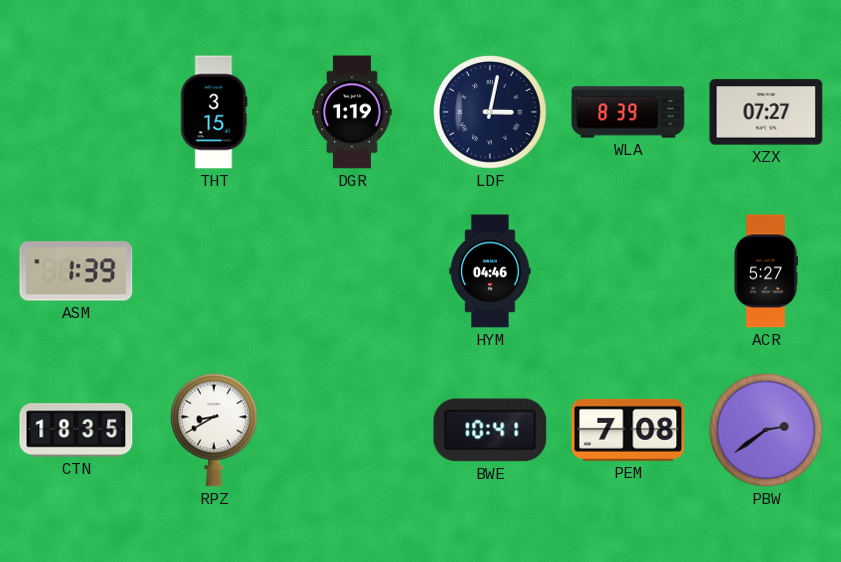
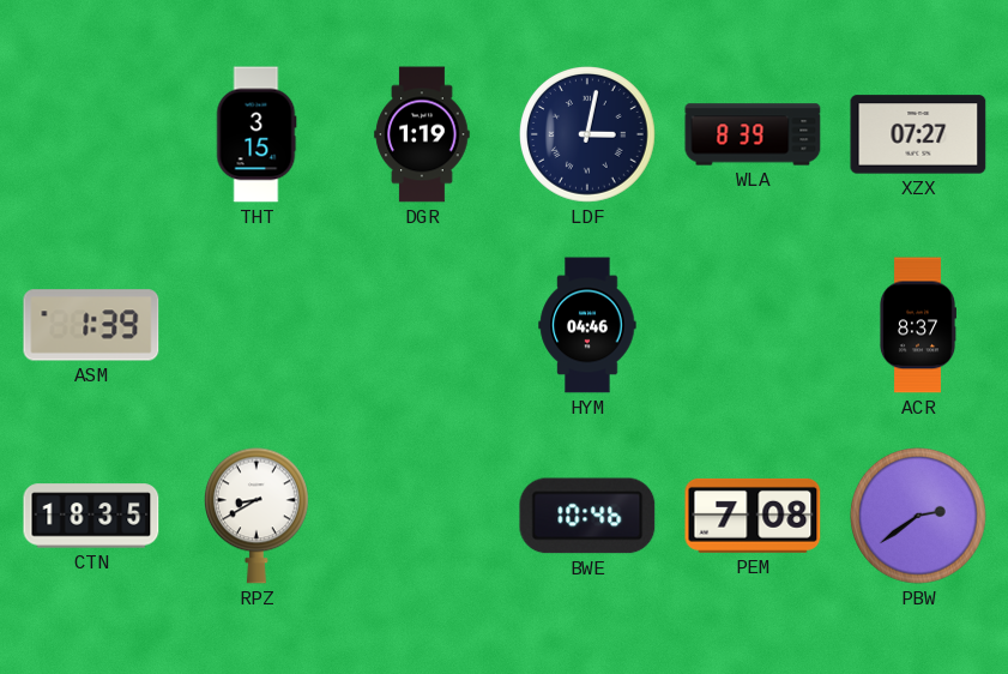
ACR: 5:27 -> 8:37 (917, 325)
BWE: 10:41 -> 10:46 (587, 516)
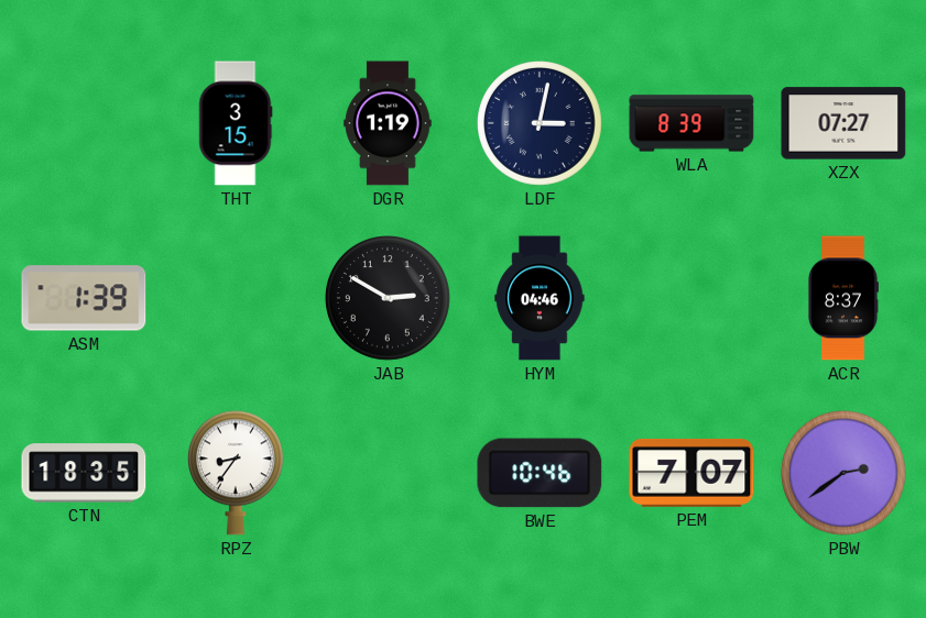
JAB: none -> 2:50 (389, 299)
RPZ: 8:40 -> 8:36 (236, 473)
PEM: 7:08 -> 7:07 (691, 473)
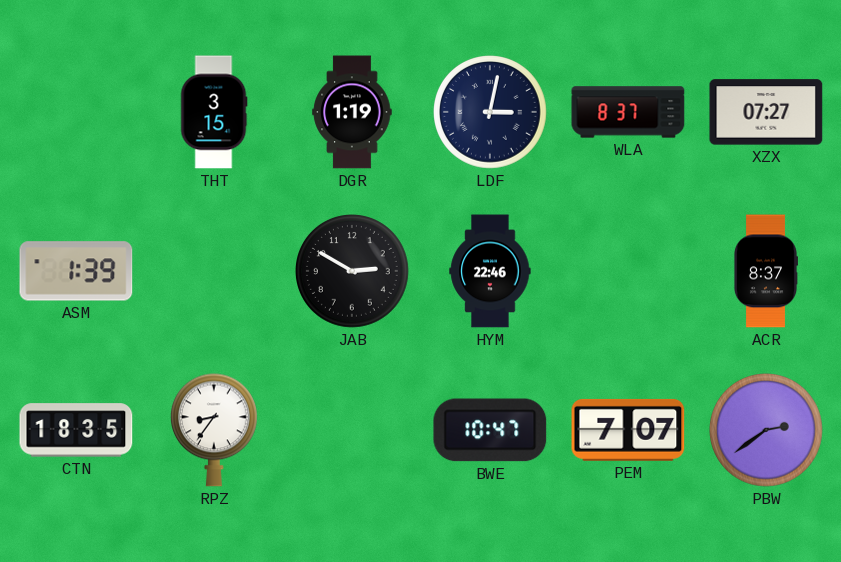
WLA: 8:39 -> 8:37 (628, 112)
HYM: 04:46 -> 22:46 (490, 271)
BWE: 10:46 -> 10:47 (490, 430)
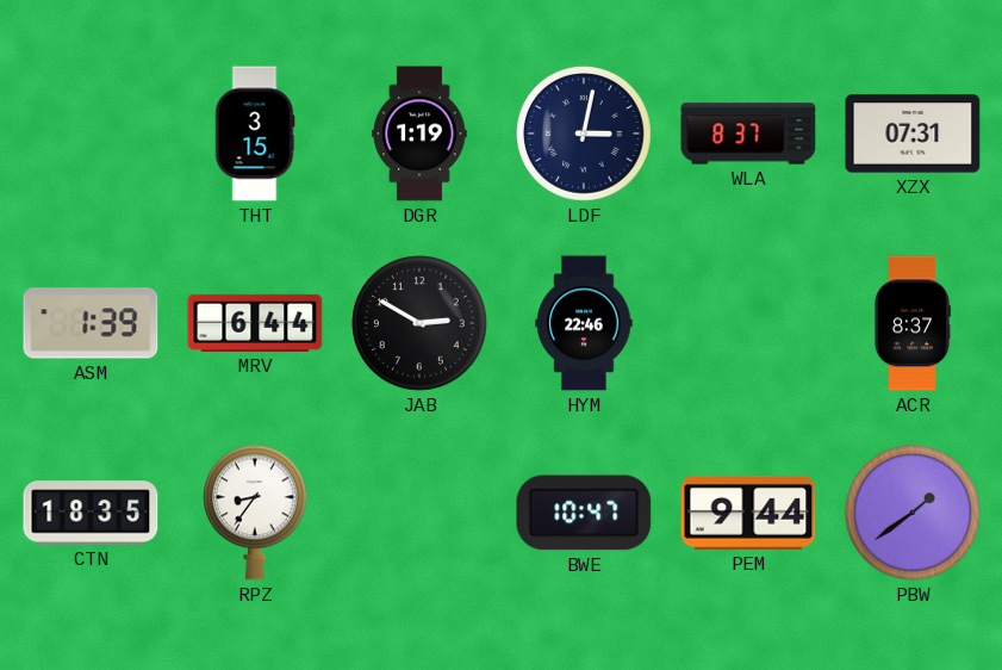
XZX: 07:27 -> 07:31 (913, 134)
MRV: none -> 6:44 (255, 323)
PEM: 7:07 -> 9:44 (748, 513)
PBW: 2:39 -> 1:39 (914, 514)
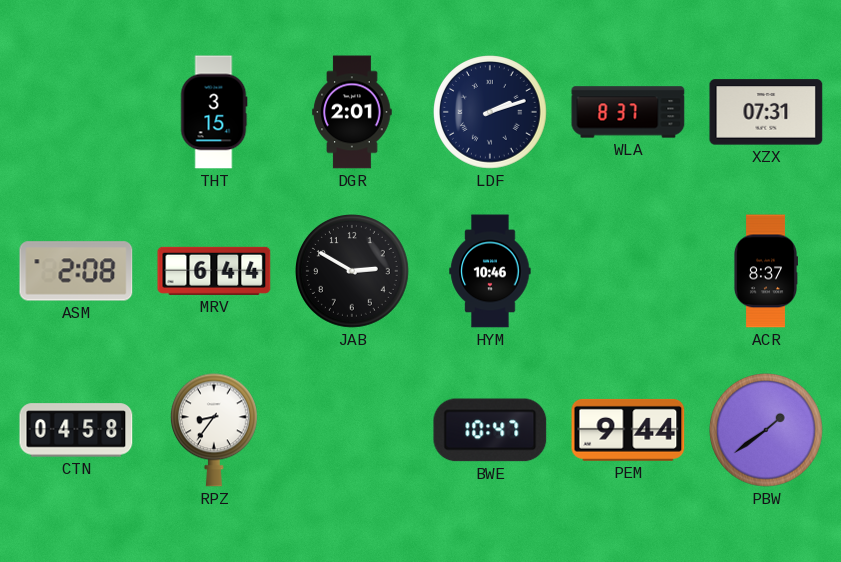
DGR: 1:19 -> 2:01 (352, 112)
LDF: 3:02 -> 2:12 (491, 113)
ASM: 1:39 -> 2:08 (76, 271)
HYM: 22:46 -> 10:46 (490, 271)
CTN: 18:35 -> 04:58 (76, 430)
